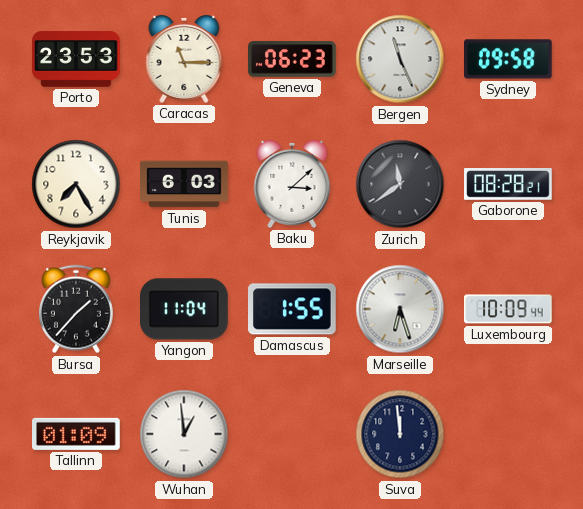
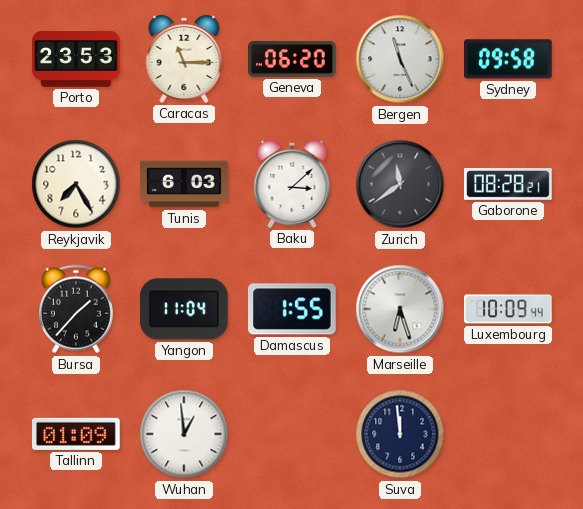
Geneva: 06:23 -> 06:20 (292, 59)
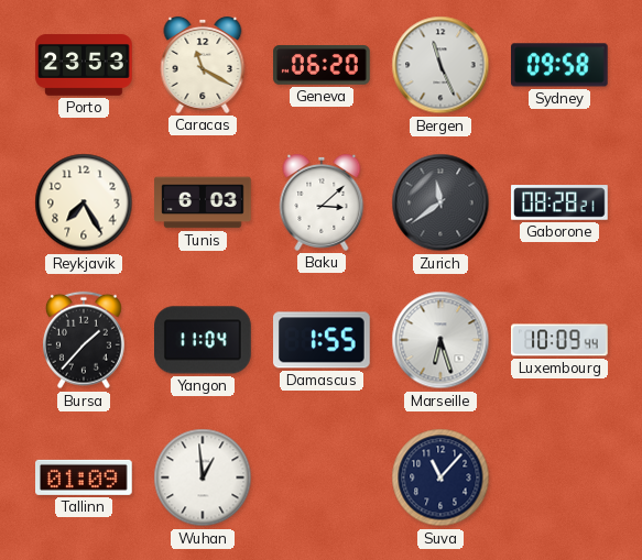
Caracas: 11:15 -> 11:20 (203, 65)
Suva: 11:59 -> 11:07 (440, 477)
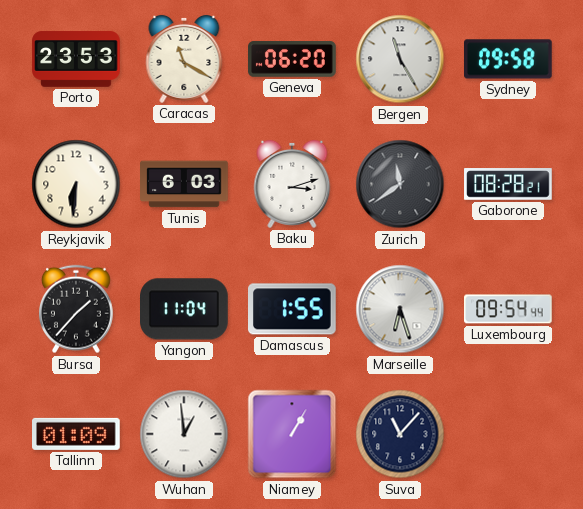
Bergen: 11:26 -> 11:25 (400, 59)
Reykjavik: 7:25 -> 6:31 (76, 184)
Baku: 3:08 -> 3:12 (292, 184)
Luxembourg: 10:09 -> 09:54 (508, 309)
Niamey: none -> 1:05 (292, 434)
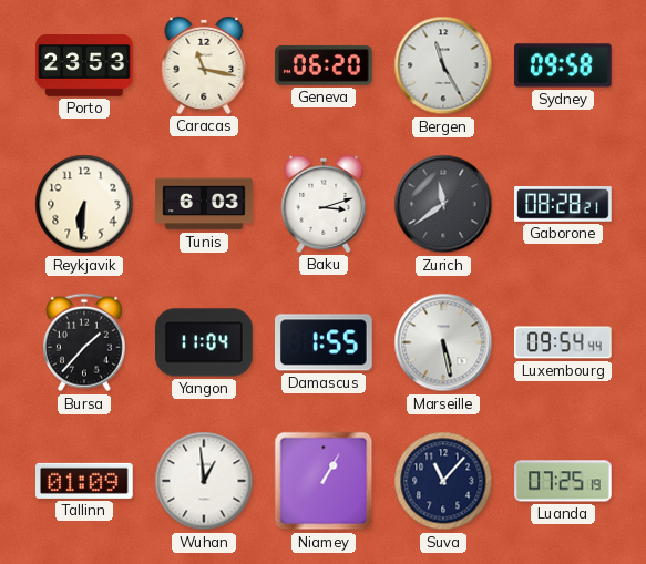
Caracas: 11:20 -> 11:17 (204, 65)
Marseille: 6:27 -> 5:28 (443, 342)
Luanda: none -> 07:25 (563, 481)
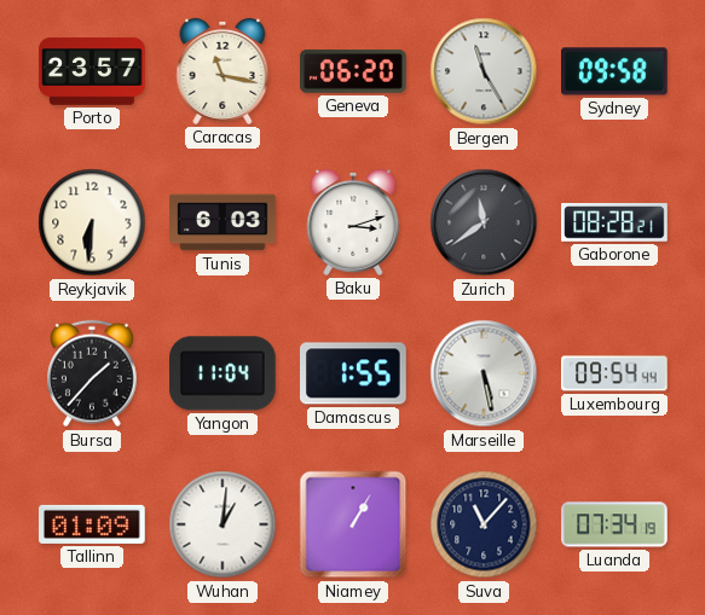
Porto: 23:53 -> 23:57 (92, 71)
Wuhan: 12:59 -> 1:01 (223, 524)
Luanda: 07:25 -> 07:34 (614, 524)
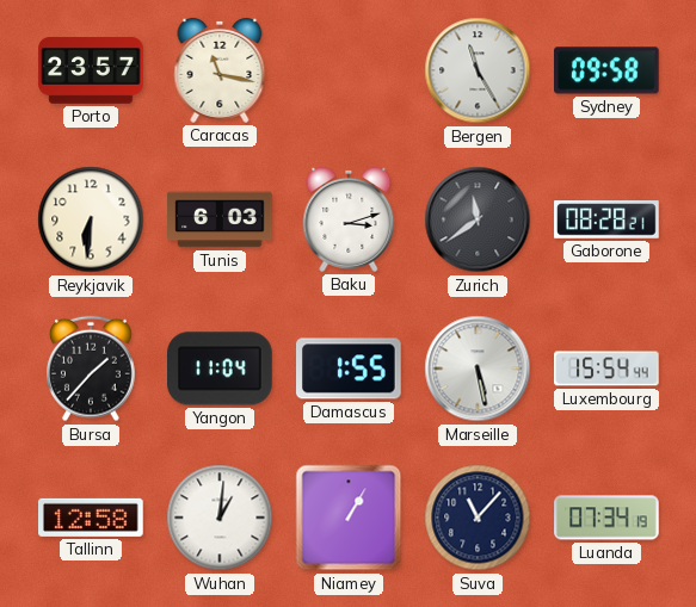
Geneva: 06:20 -> none (353, 71)
Luxembourg: 09:54 -> 15:54 (606, 368)
Tallinn: 01:09 -> 12:58 (91, 518)
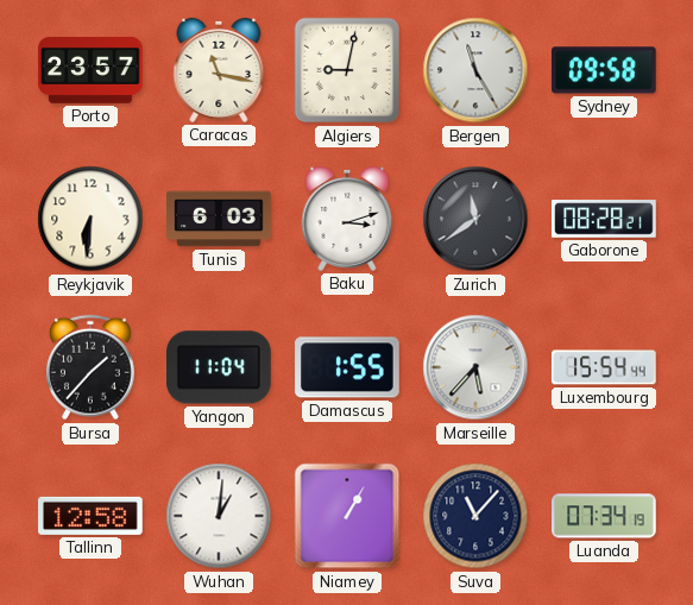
Algiers: none -> 9:02 (347, 70)
Marseille: 5:28 -> 5:37 (475, 367)
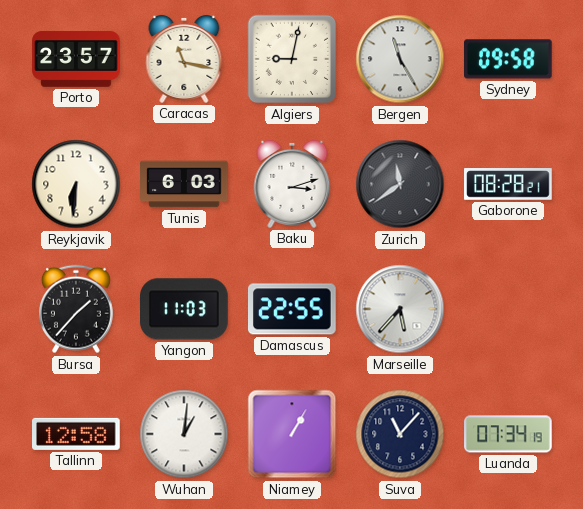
Yangon: 11:04 -> 11:03 (185, 309)
Damascus: 1:55 -> 22:55 (293, 309)
Luxembourg: 15:54 -> none (604, 367)
